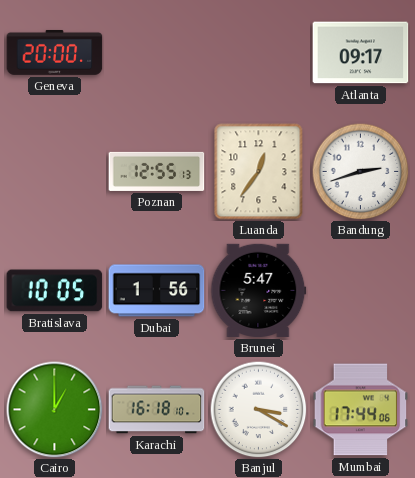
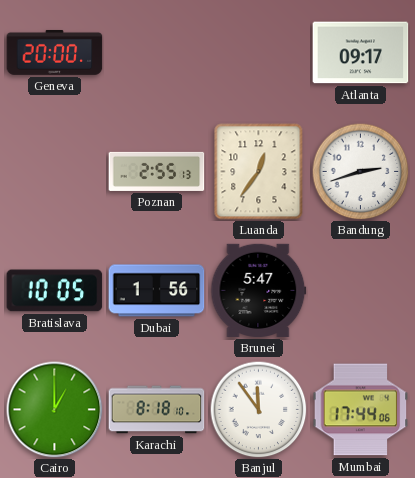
Poznan: 12:55 -> 2:55 (157, 171)
Karachi: 16:18 -> 8:18 (157, 410)
Banjul: 3:20 -> 11:54 (258, 409)
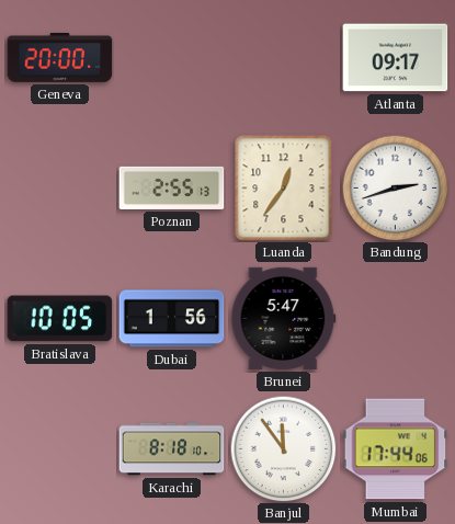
Cairo: 1:00 -> none (55, 410)
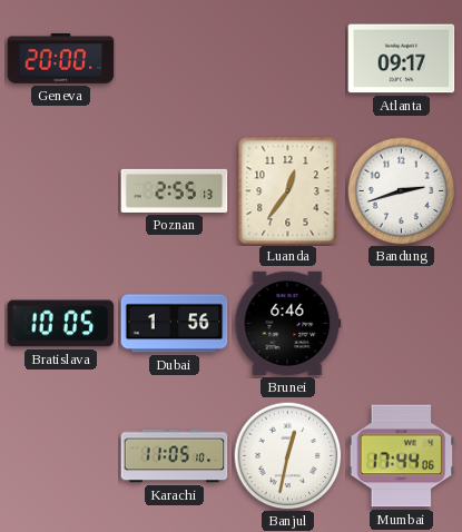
Brunei: 5:47 -> 6:46 (288, 323)
Karachi: 8:18 -> 11:05 (175, 456)
Banjul: 11:54 -> 12:32 (287, 455)
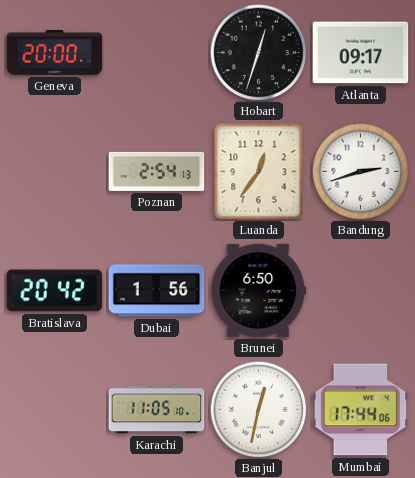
Hobart: none -> 12:33 (258, 52)
Poznan: 2:55 -> 2:54 (157, 171)
Bratislava: 10:05 -> 20:42 (55, 291)
Brunei: 6:46 -> 6:50 (259, 290)
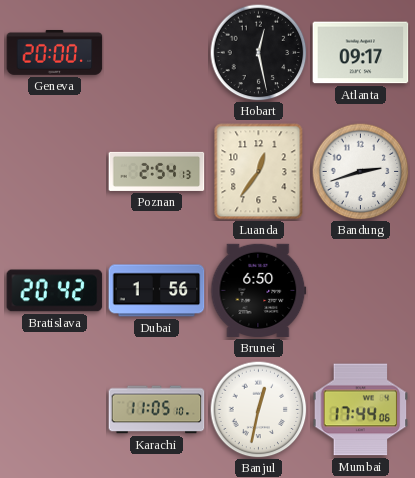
Hobart: 12:33 -> 12:28 (258, 52)
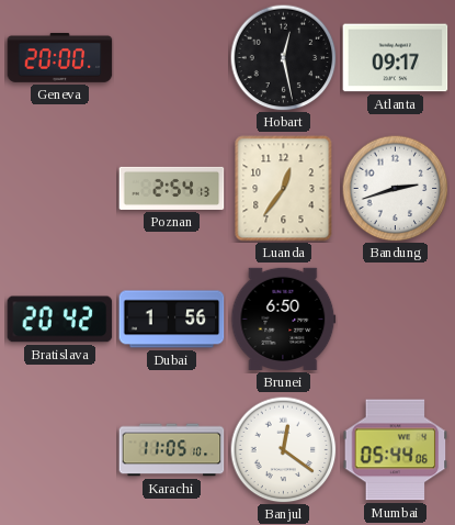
Banjul: 12:32 -> 12:21 (283, 449)
Mumbai: 17:44 -> 05:44 (396, 450)
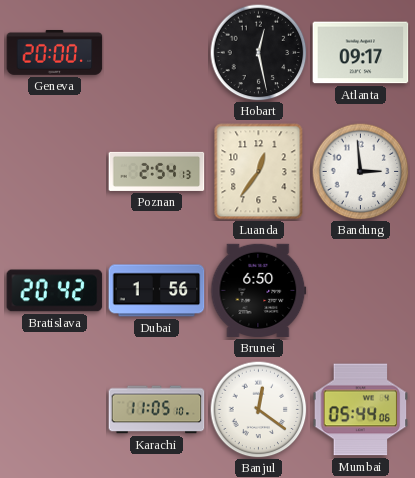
Bandung: 2:42 -> 2:59 (360, 171)
